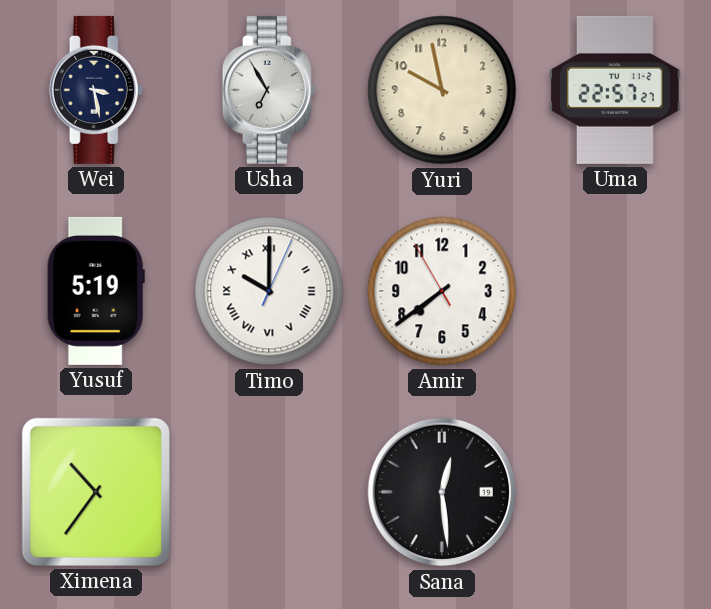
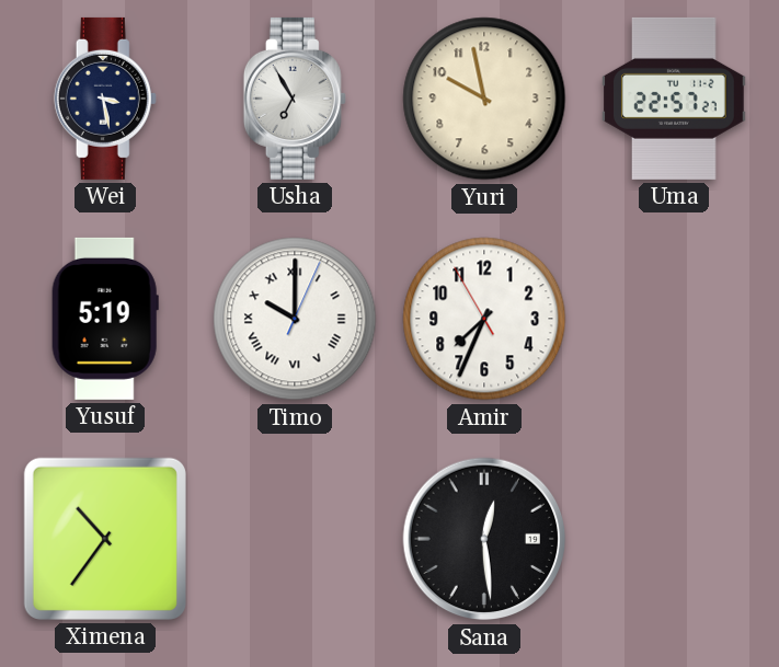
Amir: 7:38 -> 7:33 (484, 319)
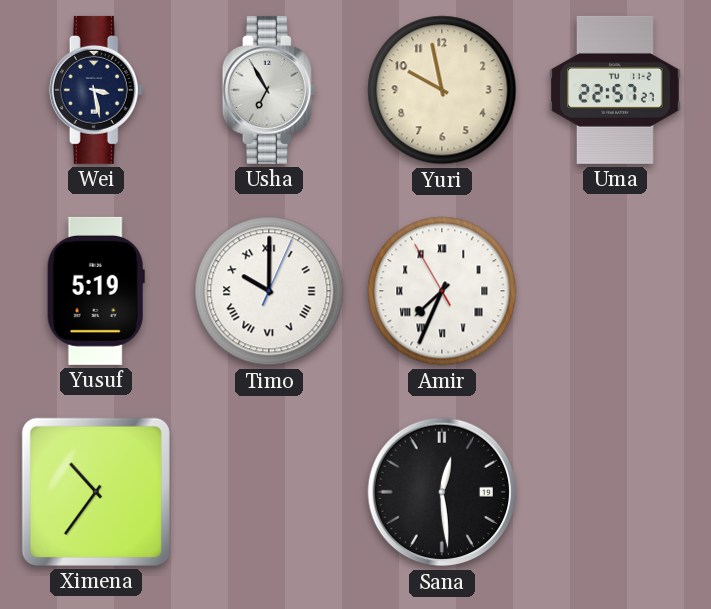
Amir numerals: Arabic -> Roman (442, 291)
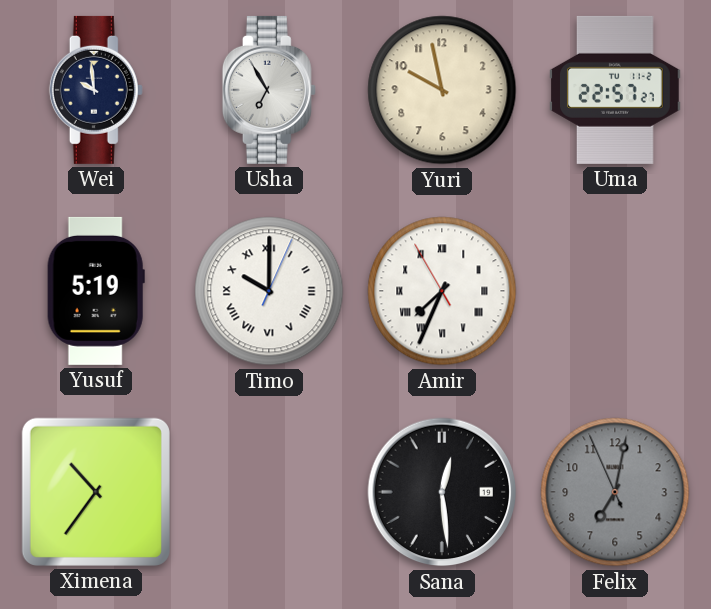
Wei: 3:28 -> 9:59 (96, 90)
Felix: none -> 7:01 (615, 492)
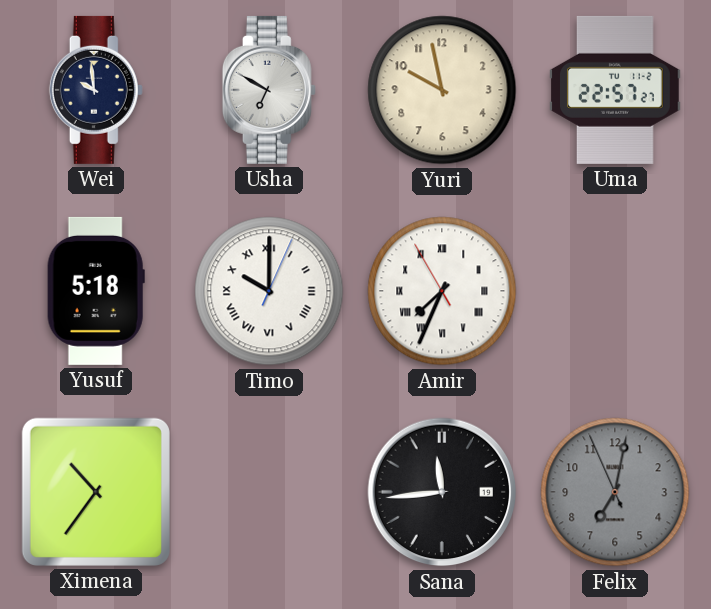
Usha: 6:55 -> 6:50 (269, 90)
Yusuf: 5:19 -> 5:18 (96, 291)
Sana: 12:29 -> 11:44 (442, 492)
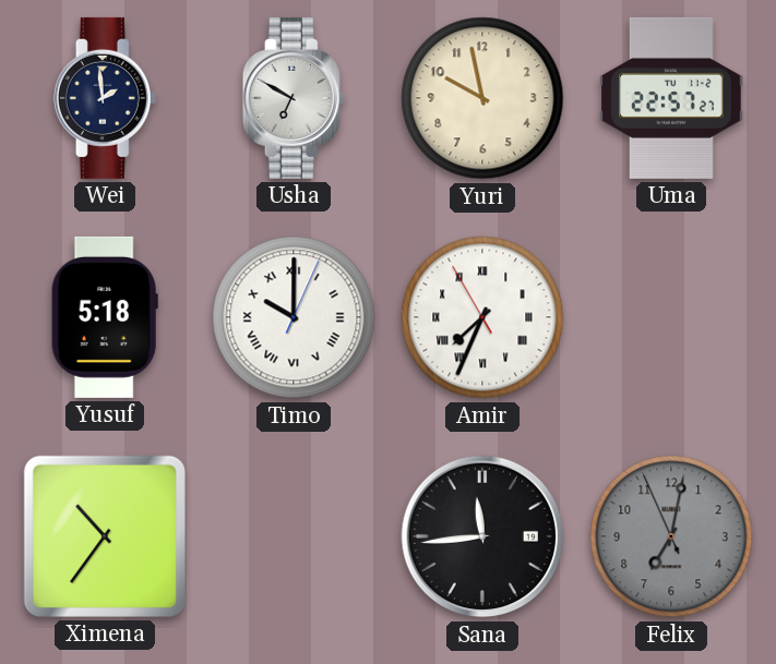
Wei: 9:59 -> 1:59 (105, 98)
